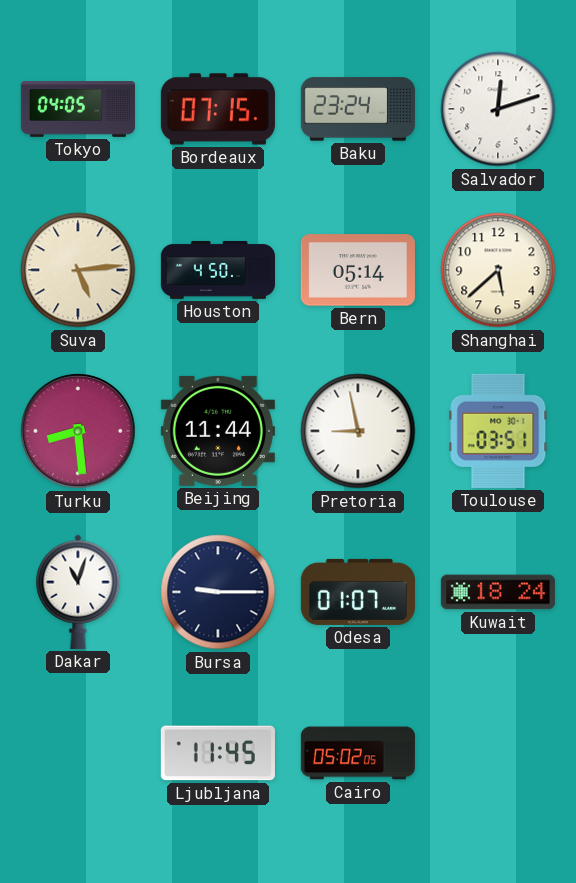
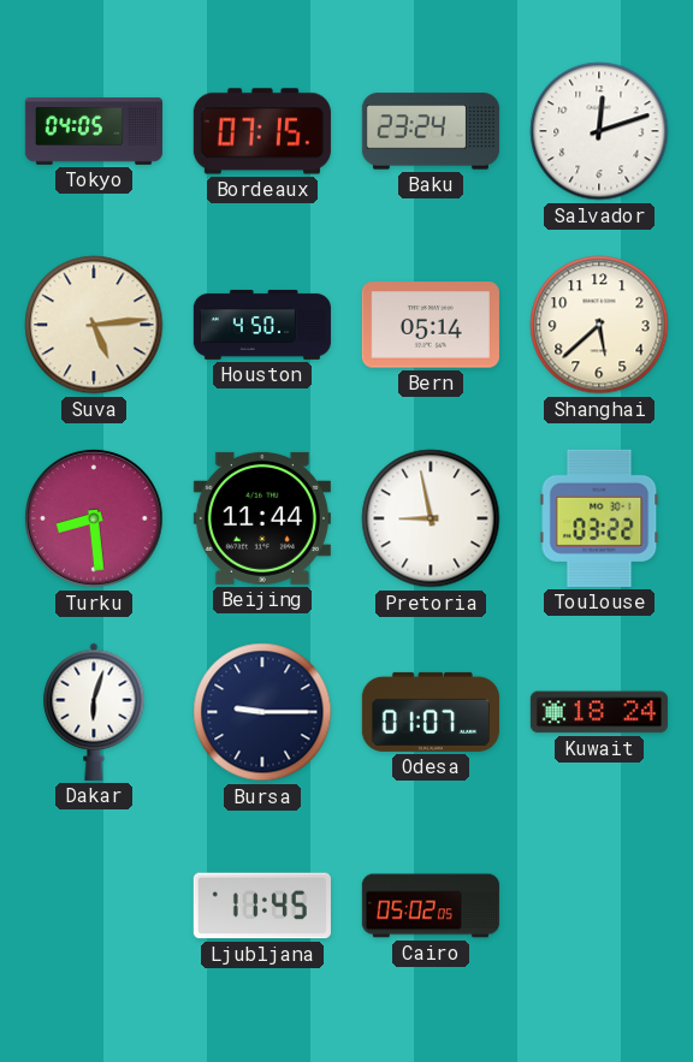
Toulouse: 03:51 -> 03:22 (599, 518)
Dakar: 11:03 -> 6:03 (94, 712)
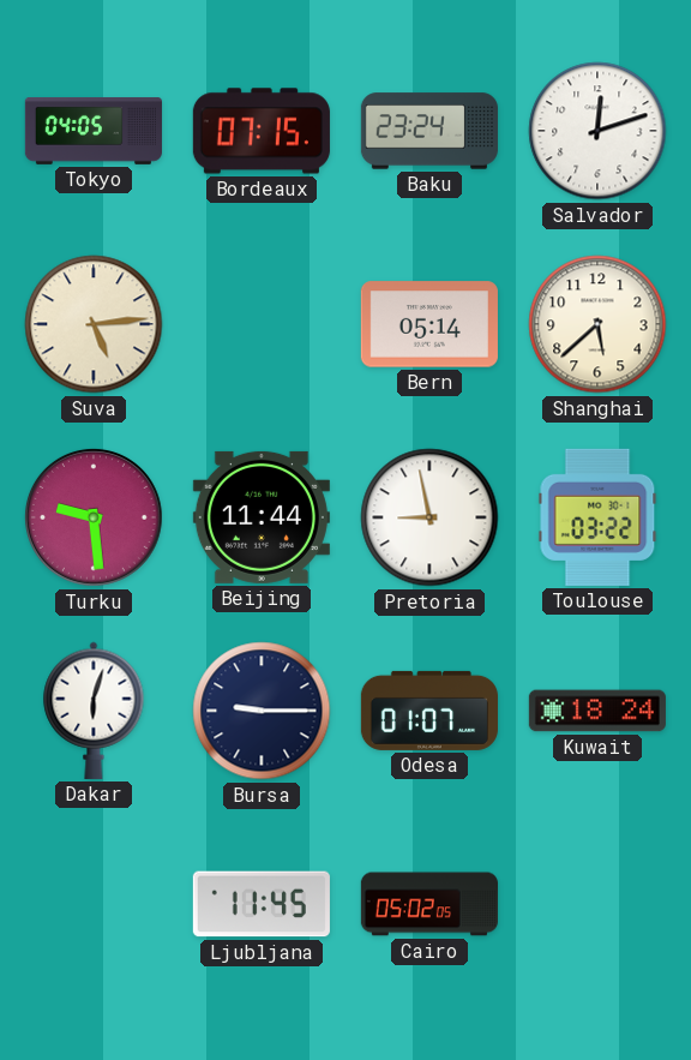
Houston: 4:50 -> none (262, 325)
Turku: 8:29 -> 9:29 (94, 517)
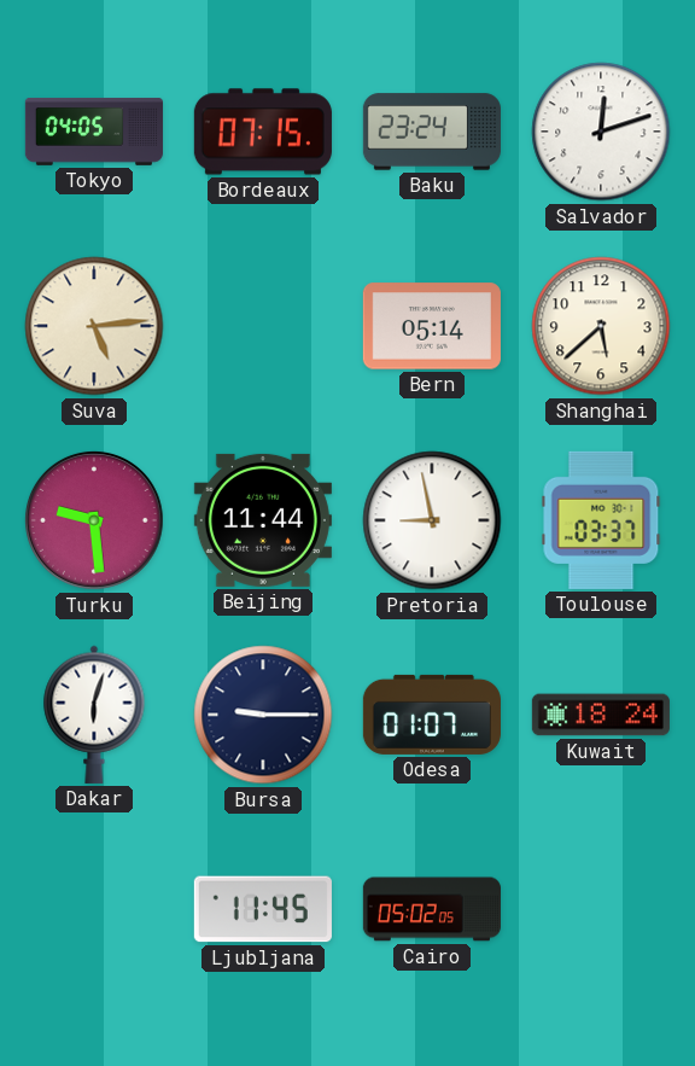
Toulouse: 03:22 -> 03:37 (601, 520)
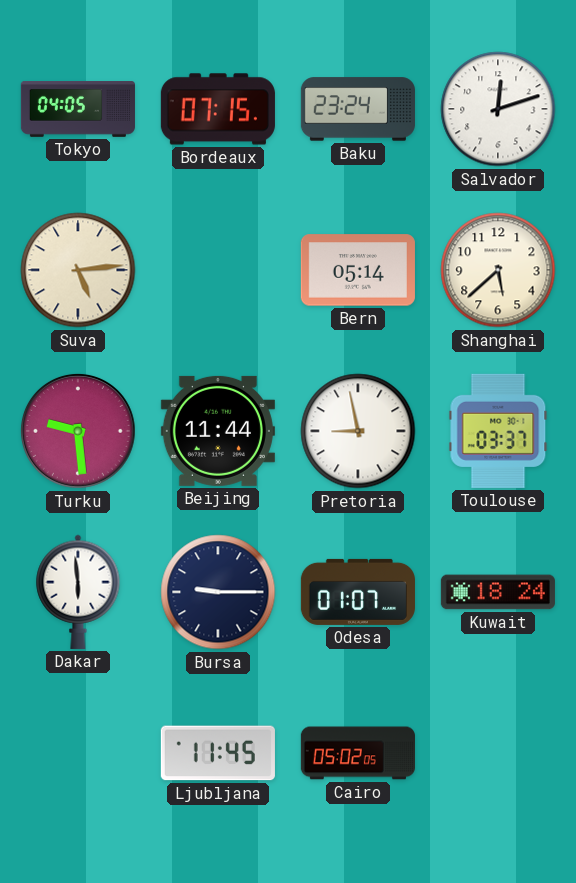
Dakar: 6:03 -> 5:59 (78, 592)
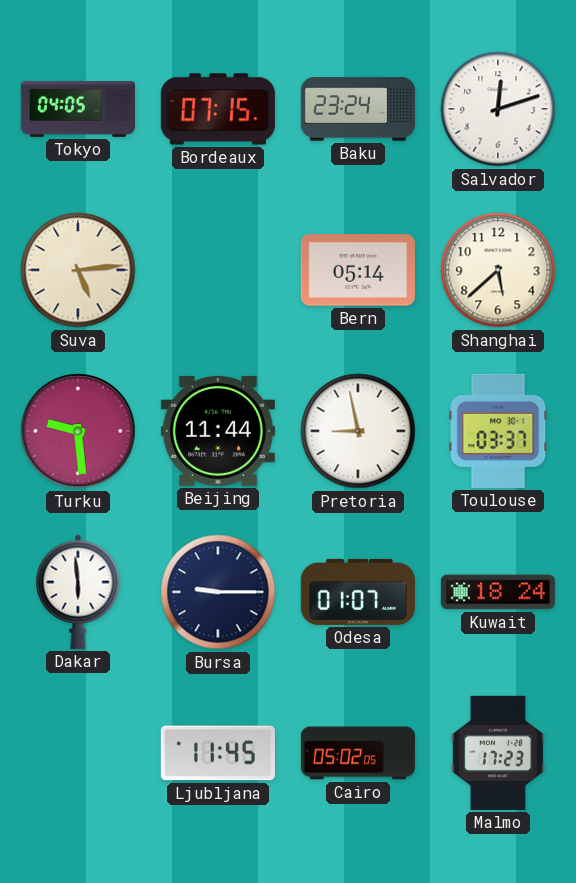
Malmo: none -> 17:23 (498, 753)
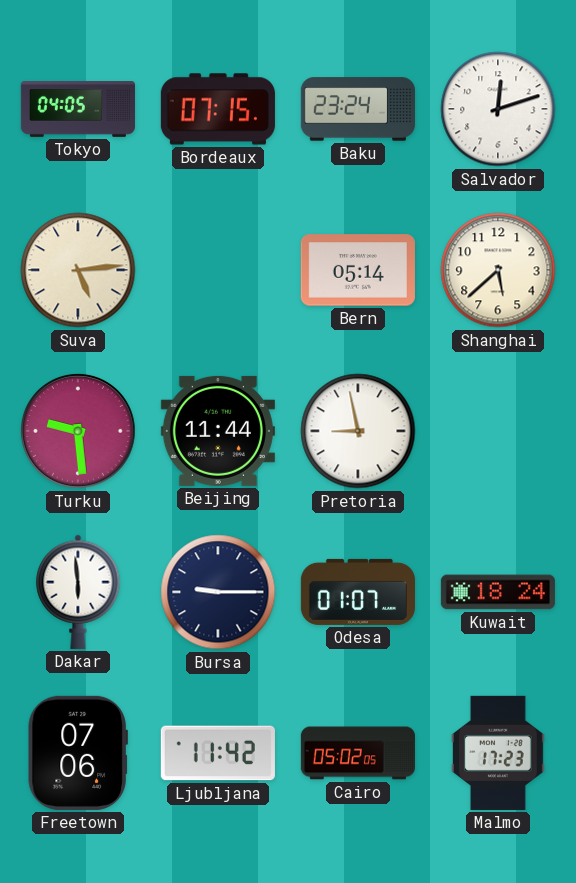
Toulouse: 03:37 -> none (498, 431)
Freetown: none -> 07:06 (78, 753)
Ljubljana: 11:45 -> 11:42 (218, 753)
